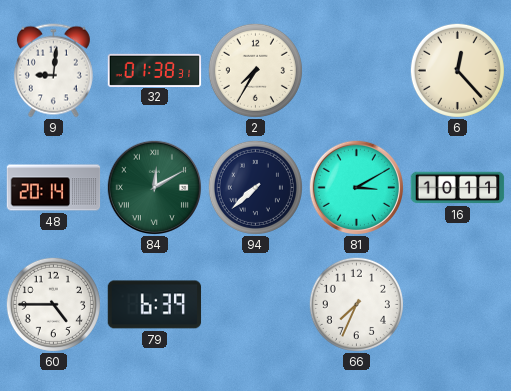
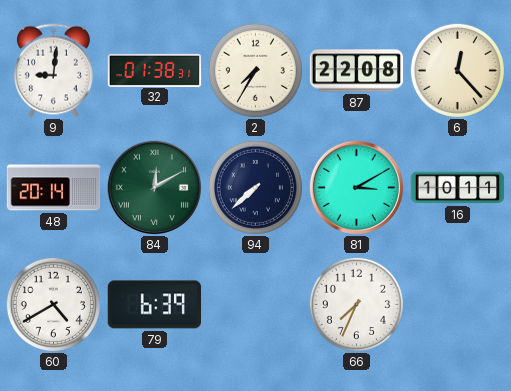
87: none -> 22:08 (357, 71)
60: 4:45 -> 4:40 (53, 304)
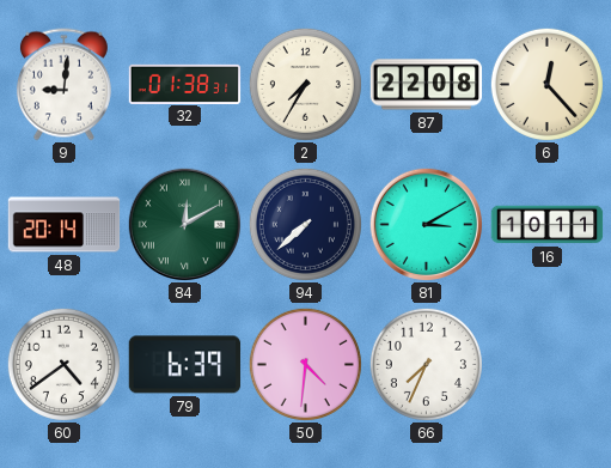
60: 4:40 -> 4:39 (63, 364)
50: none -> 4:31 (305, 364)
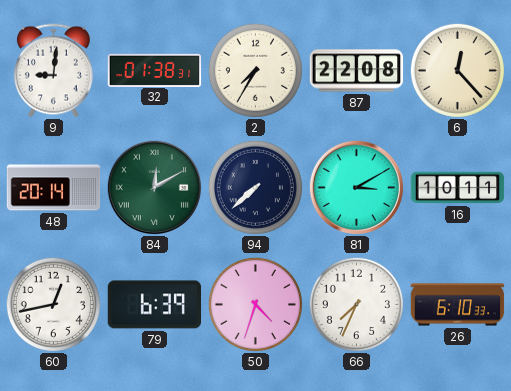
60: 4:39 -> 12:43 (53, 304)
50: 4:31 -> 4:33 (255, 304)
26: none -> 6:10 (458, 305)
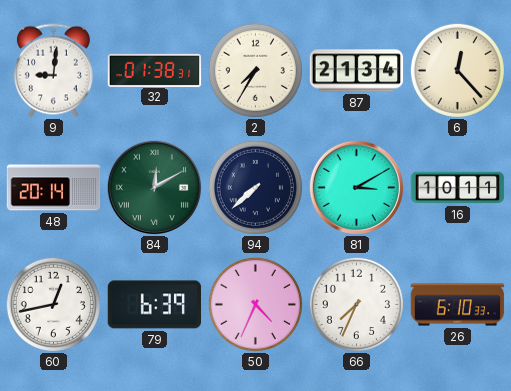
87: 22:08 -> 21:34 (357, 71)
50: 4:33 -> 4:34 (255, 304)
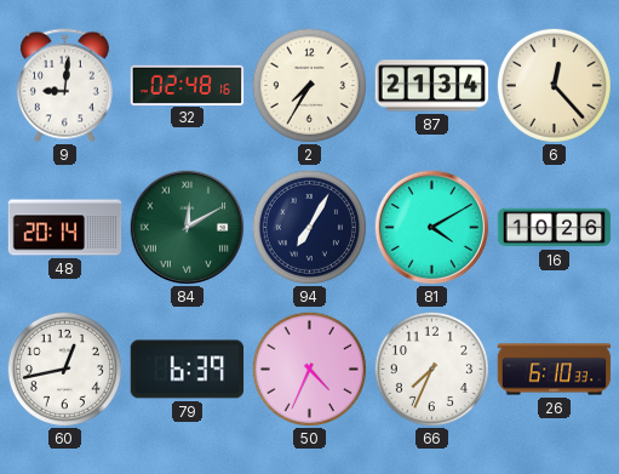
32: 01:38 -> 02:48 (188, 85)
94: 7:38 -> 7:05 (309, 227)
81: 3:10 -> 4:10 (431, 227)
16: 10:11 -> 10:26 (555, 228)
